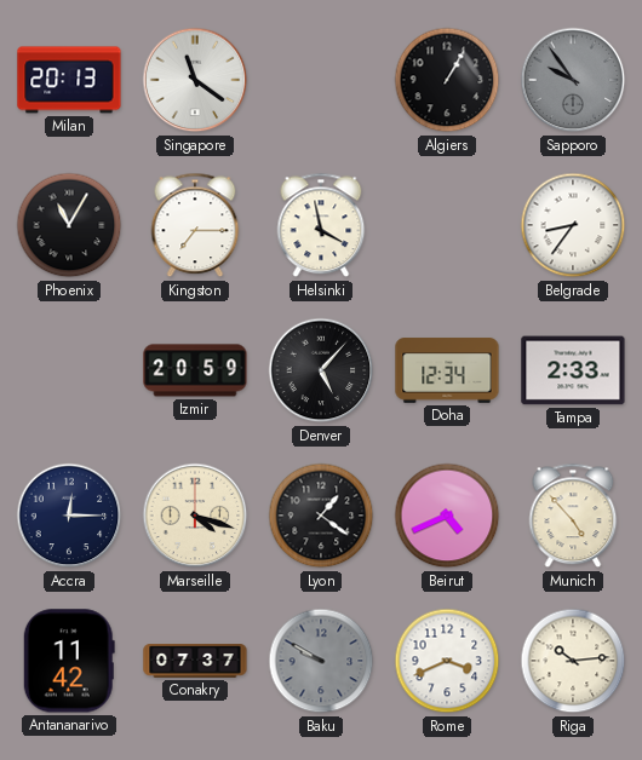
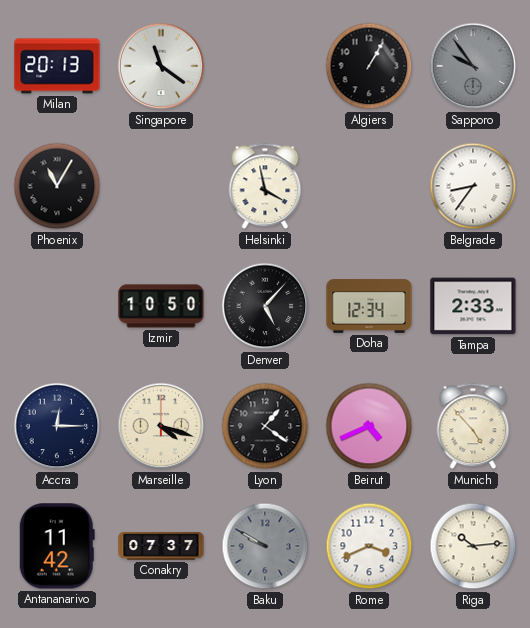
Kingston: 7:15 -> none (195, 225)
Izmir: 20:59 -> 10:50 (161, 306)
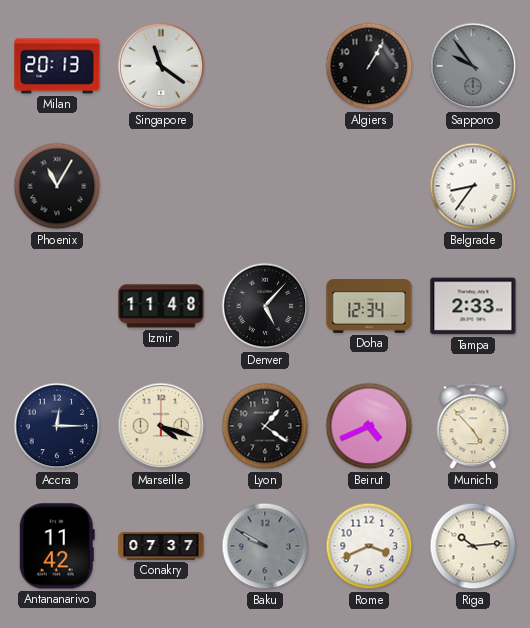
Helsinki: 3:58 -> none (265, 186)
Izmir: 10:50 -> 11:48 (161, 306)
